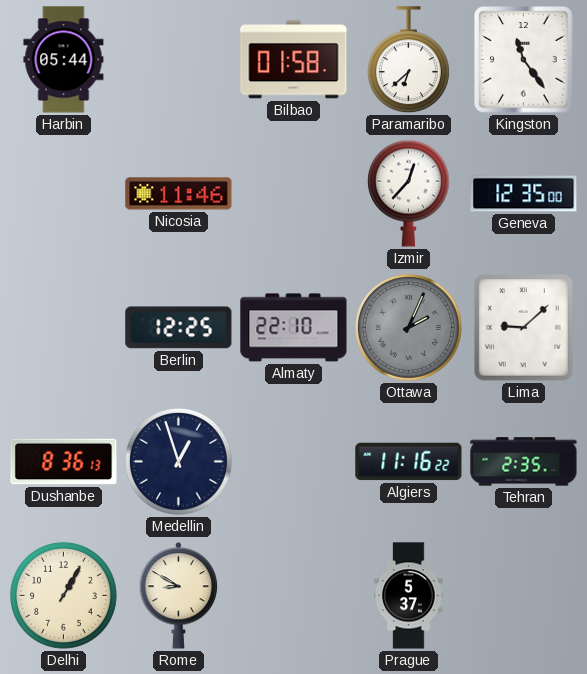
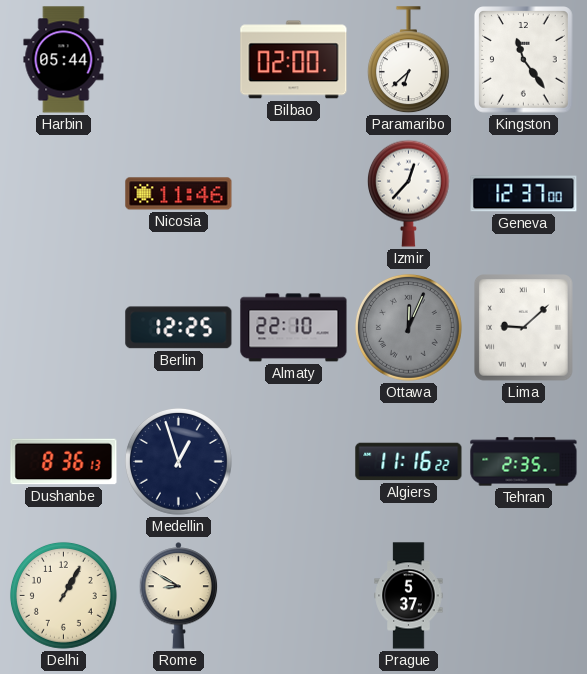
Bilbao: 01:58 -> 02:00 (294, 60)
Geneva: 12:35 -> 12:37 (524, 194)
Ottawa: 2:04 -> 12:04 (409, 328)
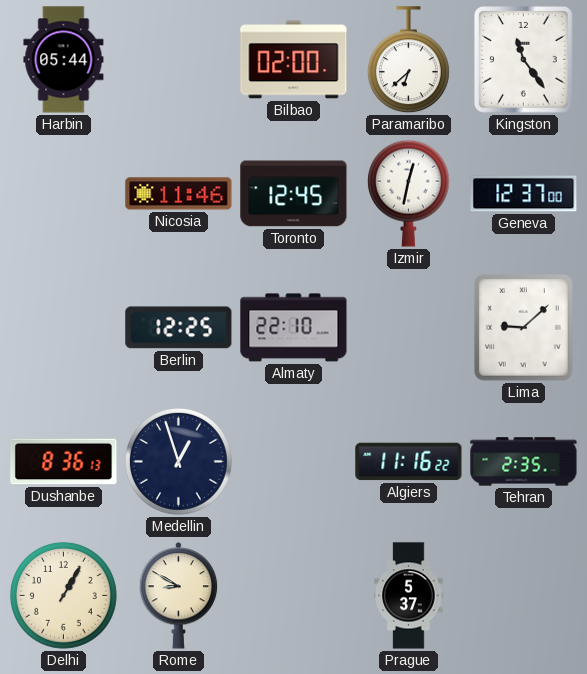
Toronto: none -> 12:45 (294, 194)
Izmir: 12:37 -> 12:32 (408, 193)
Ottawa: 12:04 -> none (409, 328)
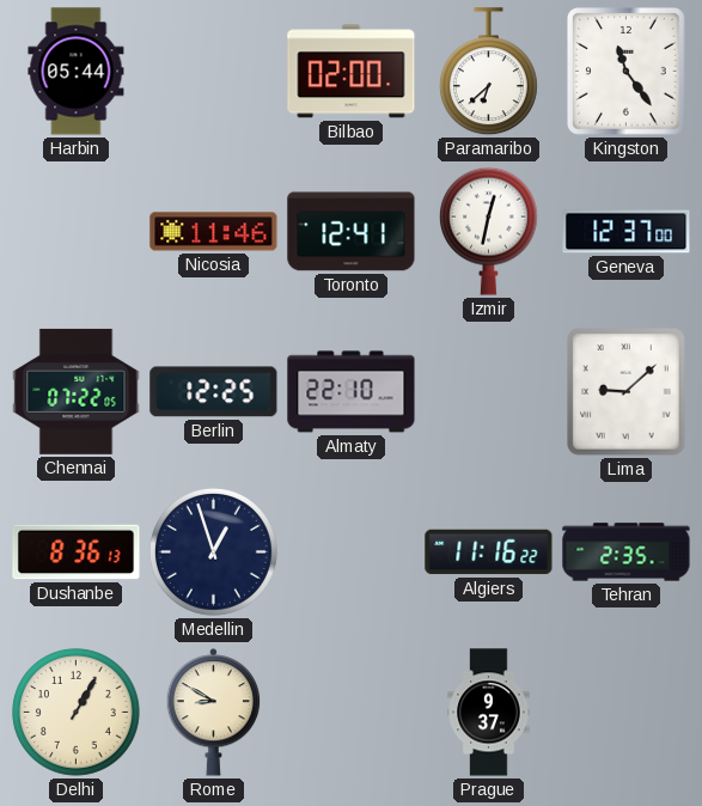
Toronto: 12:45 -> 12:41 (352, 232)
Chennai: none -> 07:22 (77, 391)
Prague: 5:37 -> 9:37 (489, 713)
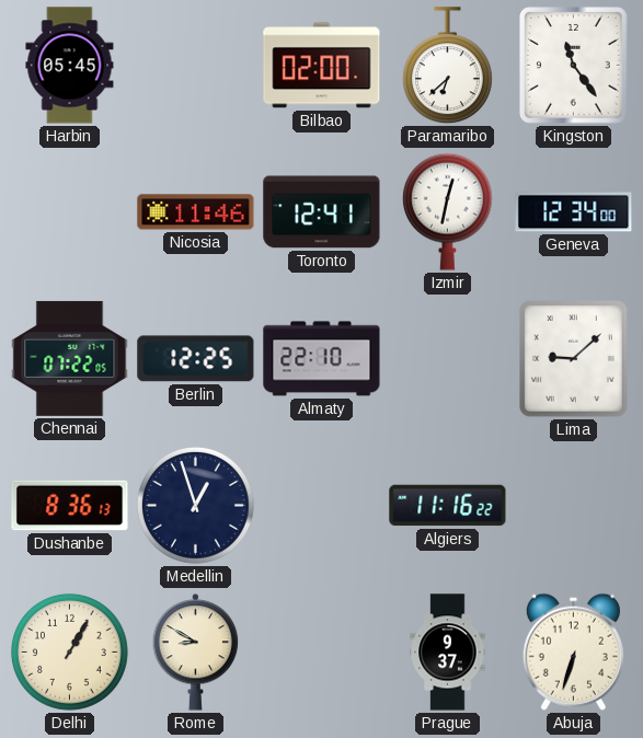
Harbin: 05:44 -> 05:45 (70, 66)
Geneva: 12:37 -> 12:34 (574, 212)
Tehran: 2:35 -> none (627, 552)
Abuja: none -> 6:33 (573, 651)
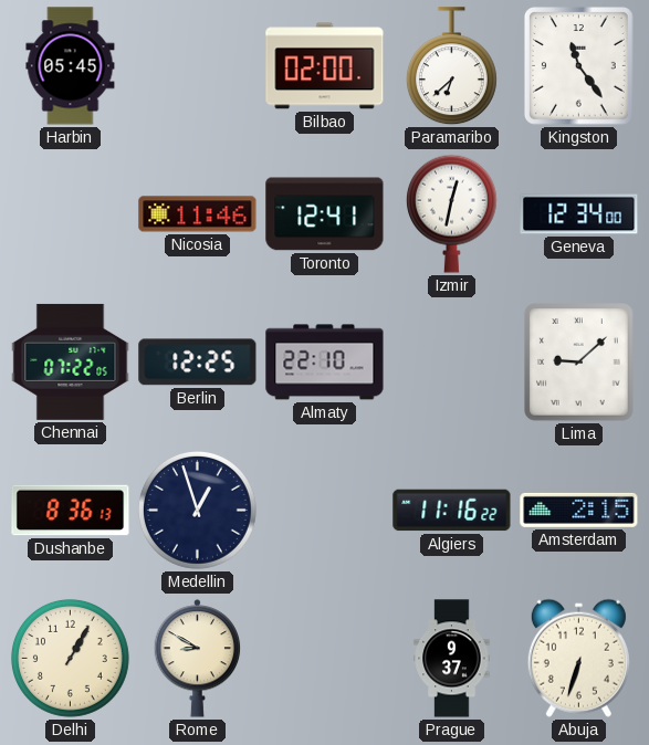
Amsterdam: none -> 2:15 (579, 510)
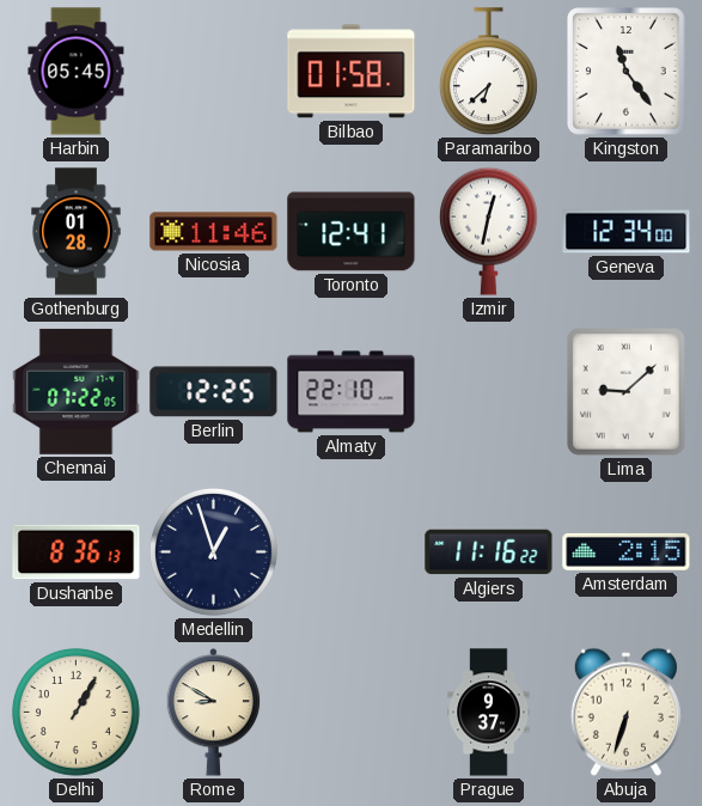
Bilbao: 02:00 -> 01:58 (352, 72)
Gothenburg: none -> 01:28 (77, 232)
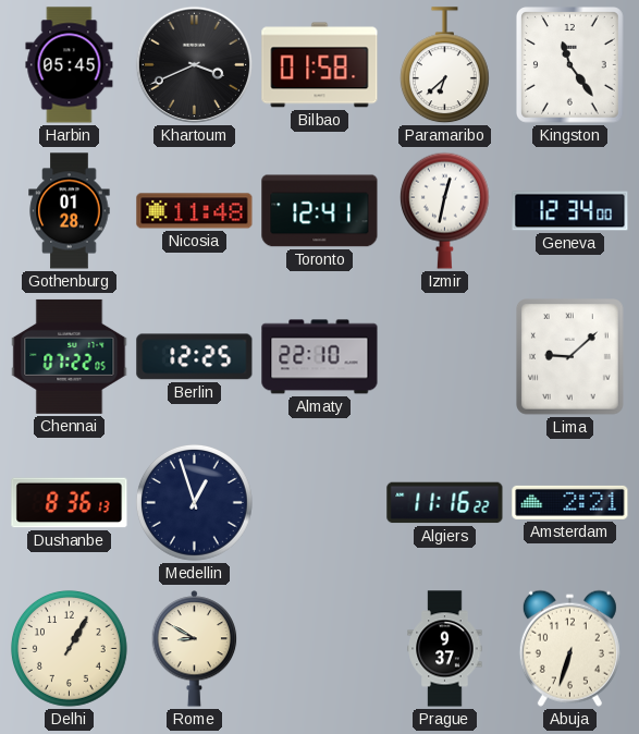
Khartoum: none -> 3:41 (194, 64)
Nicosia: 11:46 -> 11:48 (195, 211)
Amsterdam: 2:15 -> 2:21 (570, 502)
